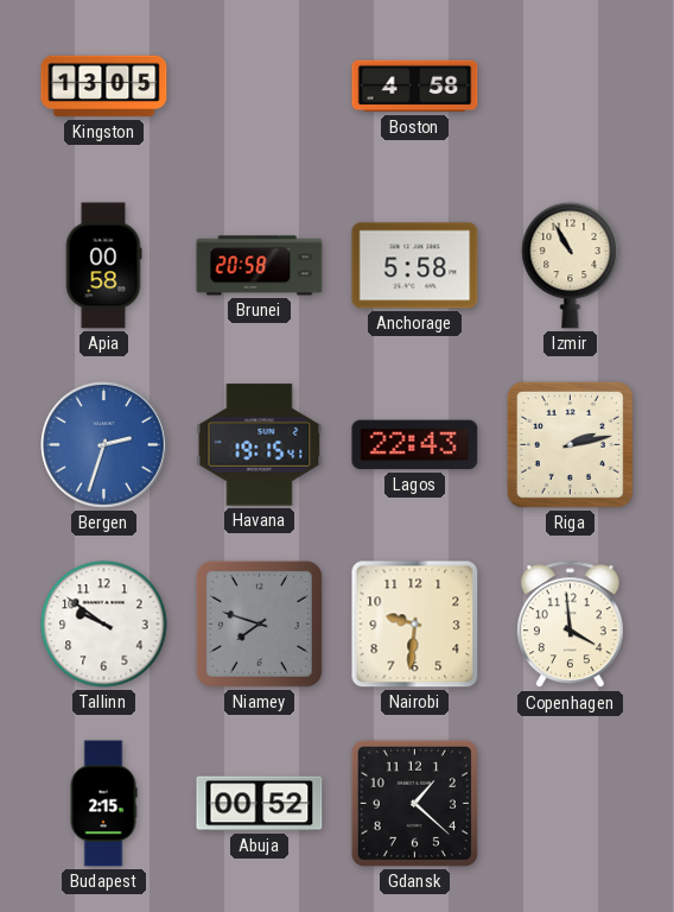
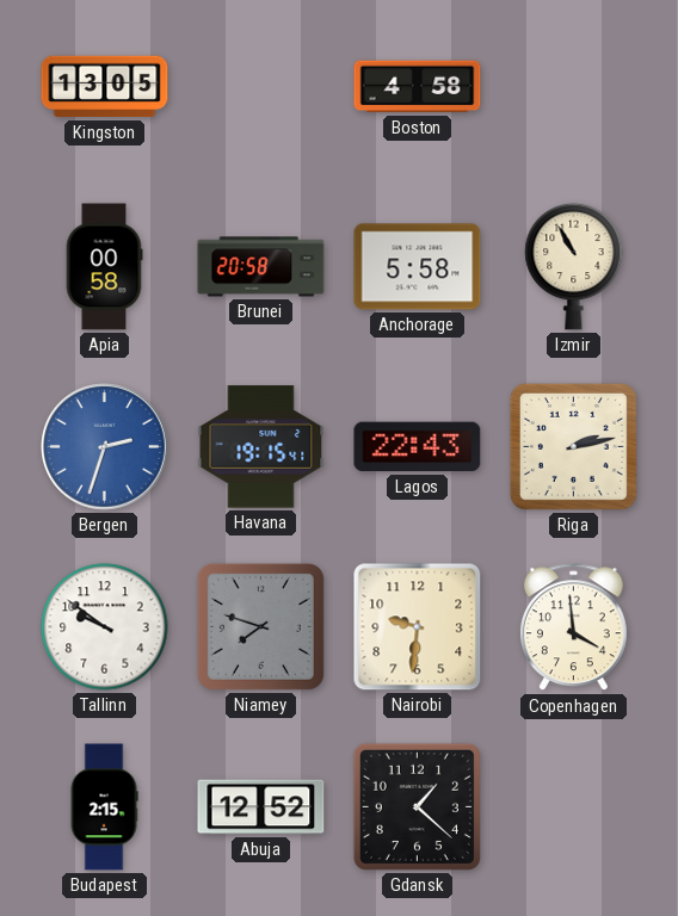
Abuja: 00:52 -> 12:52 (261, 807)
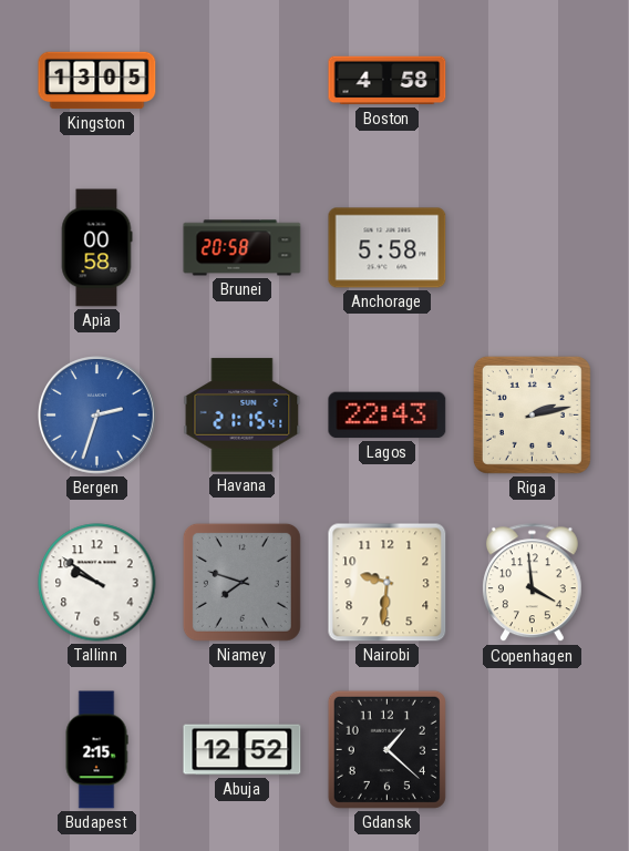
Izmir: 10:55 -> none (574, 266)
Havana: 19:15 -> 21:15 (243, 416)
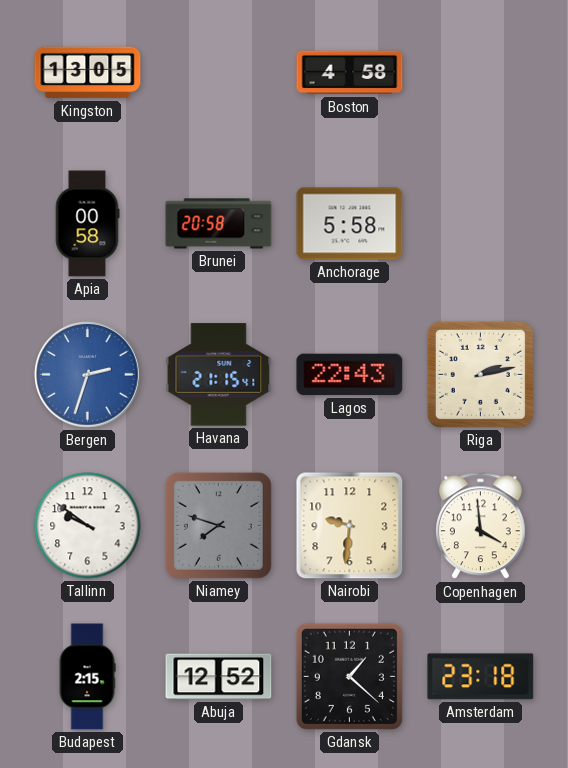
Amsterdam: none -> 23:18 (481, 677)
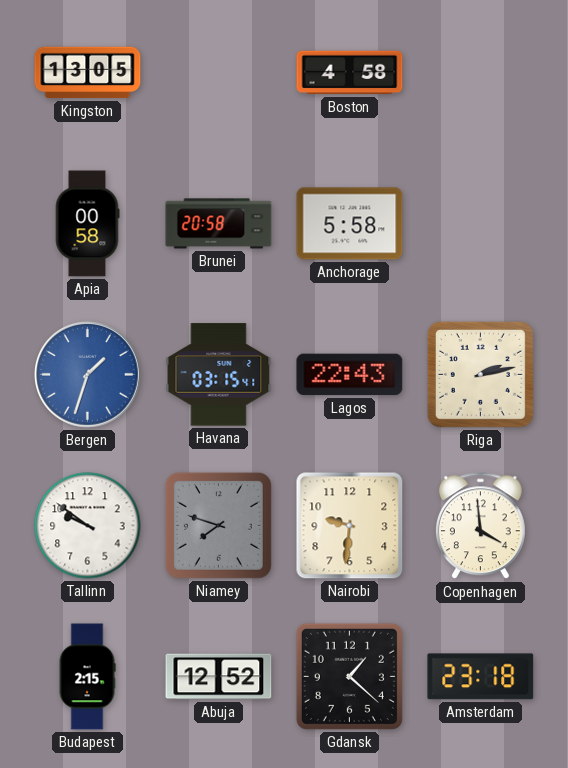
Bergen: 2:33 -> 1:33 (88, 375)
Havana: 21:15 -> 03:15 (219, 375)
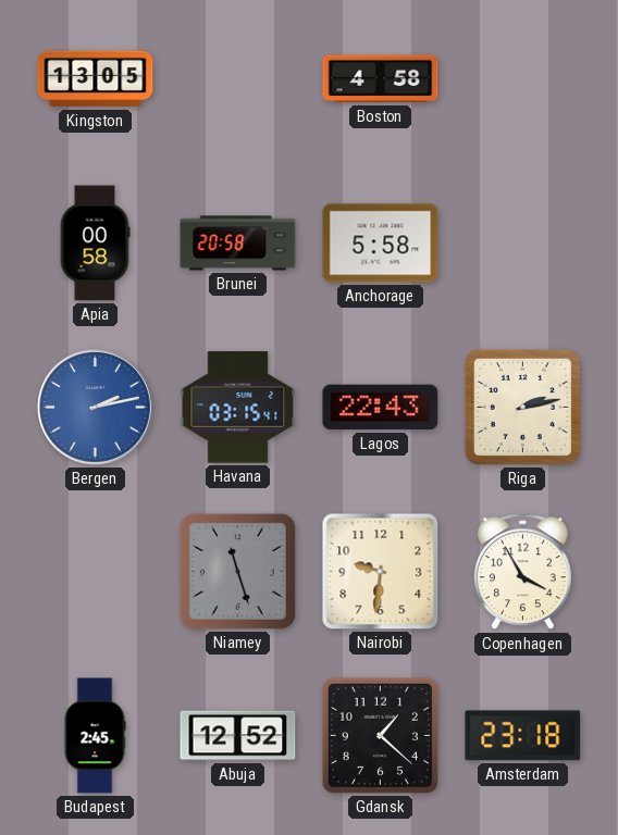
Bergen: 1:33 -> 2:13 (96, 408)
Tallinn: 9:51 -> none (88, 526)
Niamey: 7:48 -> 11:27 (237, 571)
Copenhagen: 3:59 -> 3:55 (522, 572)
Budapest: 2:15 -> 2:45 (95, 736)
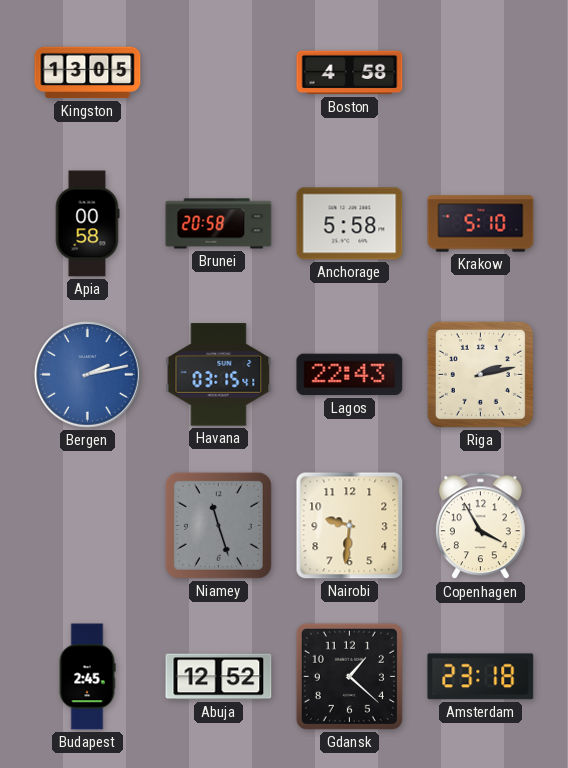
Krakow: none -> 5:10 (481, 224)
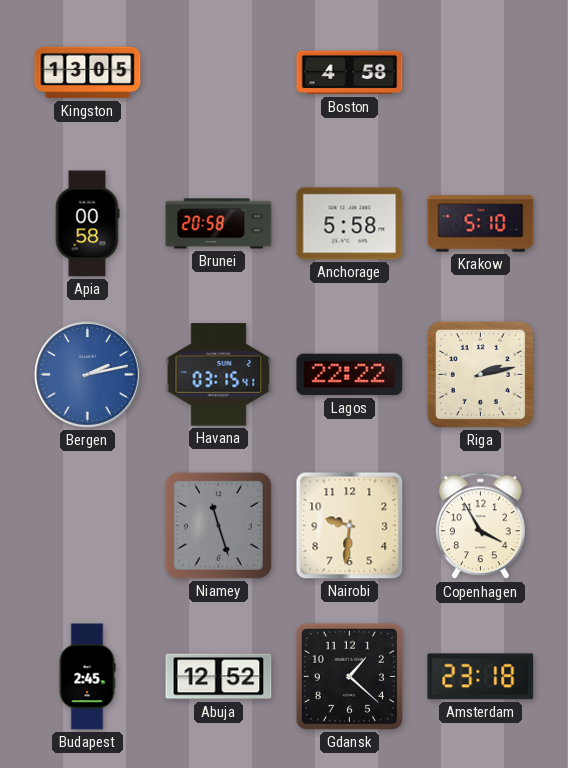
Lagos: 22:43 -> 22:22 (350, 375)
